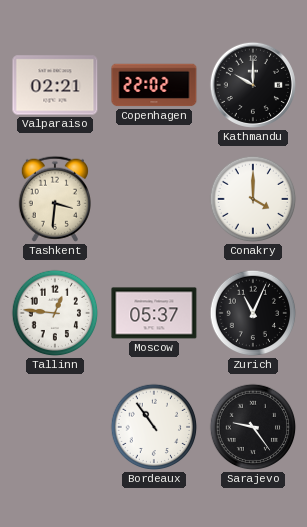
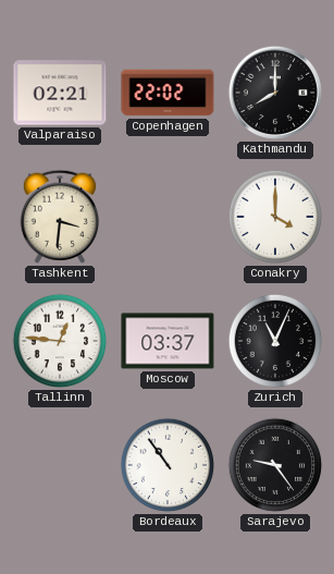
Kathmandu: 10:00 -> 8:00 (275, 93)
Moscow: 05:37 -> 03:37 (168, 341)
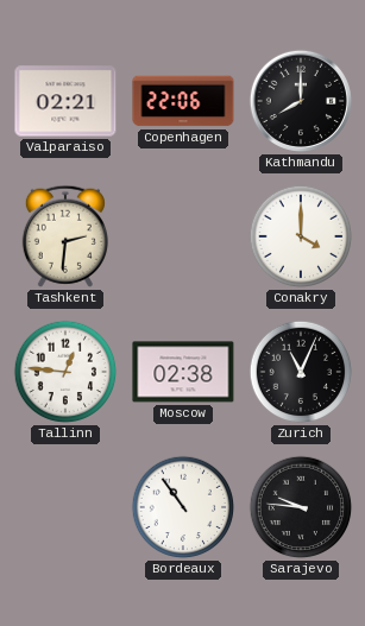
Copenhagen: 22:02 -> 22:06 (183, 101)
Tashkent: 3:31 -> 2:31 (65, 236)
Moscow: 03:37 -> 02:38 (183, 372)
Sarajevo: 9:24 -> 9:46 (301, 507)
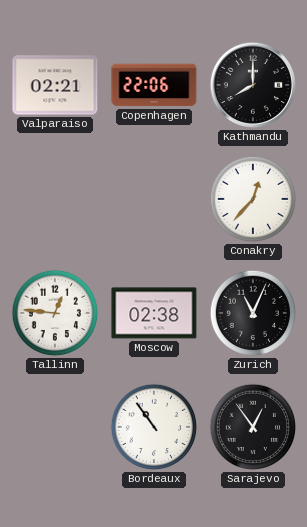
Tashkent: 2:31 -> none (65, 236)
Conakry: 4:00 -> 12:37 (253, 199)
Sarajevo: 9:46 -> 12:54 (253, 427)
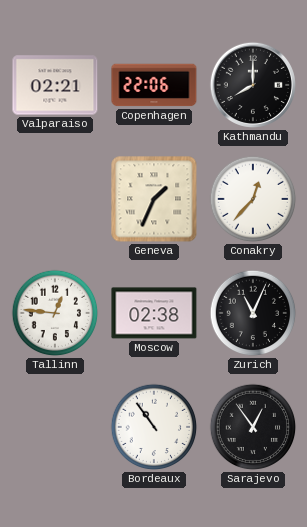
Geneva: none -> 1:34 (154, 199)
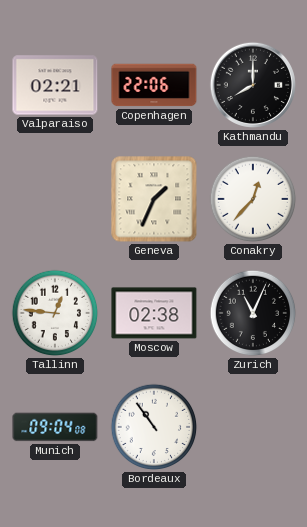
Munich: none -> 09:04 (55, 427)
Sarajevo: 12:54 -> none (253, 427)
